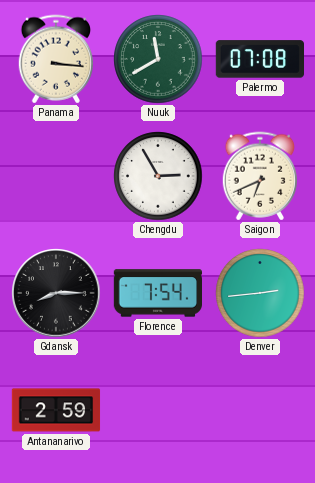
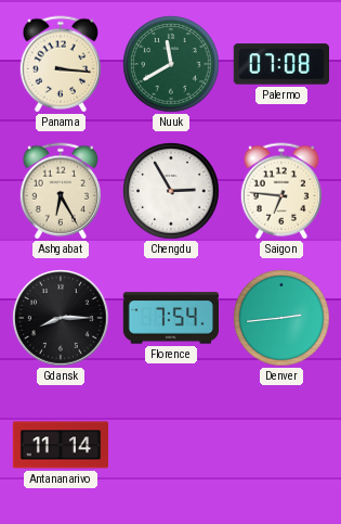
Ashgabat: none -> 6:25 (60, 191)
Saigon: 6:41 -> 6:46 (280, 191)
Antananarivo: 2:59 -> 11:14 (61, 445)
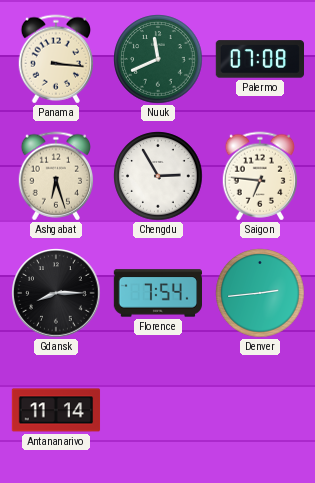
Nuuk: 11:40 -> 11:41 (158, 59)
Ashgabat: 6:25 -> 6:27 (55, 176)
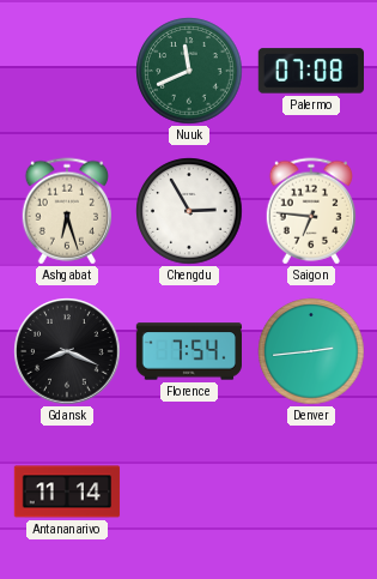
Panama: 3:16 -> none (55, 59)
Gdansk: 8:15 -> 8:19 (67, 351)
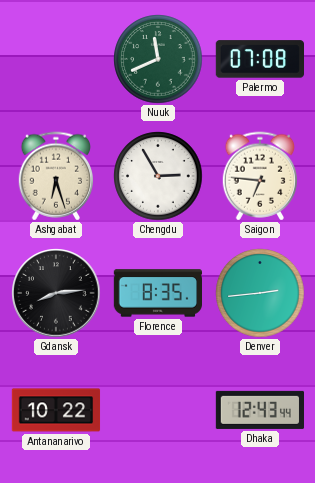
Gdansk: 8:19 -> 8:14 (56, 293)
Florence: 7:54 -> 8:35 (158, 293)
Antananarivo: 11:14 -> 10:22 (56, 410)
Dhaka: none -> 12:43 (259, 410)
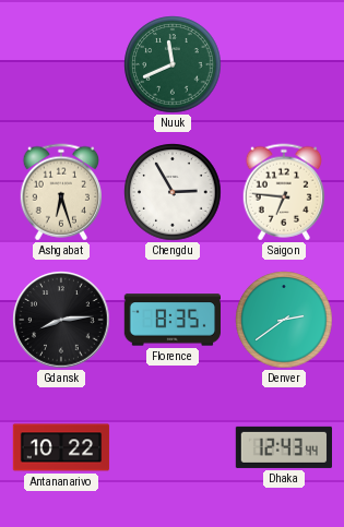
Palermo: 07:08 -> none (259, 59)
Denver: 2:44 -> 2:39 (284, 320)
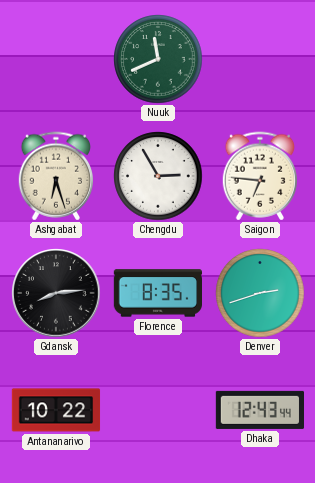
Denver: 2:39 -> 2:42 (260, 293)
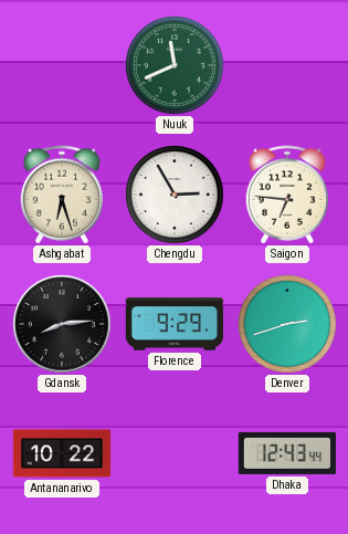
Florence: 8:35 -> 9:29 (175, 324)
